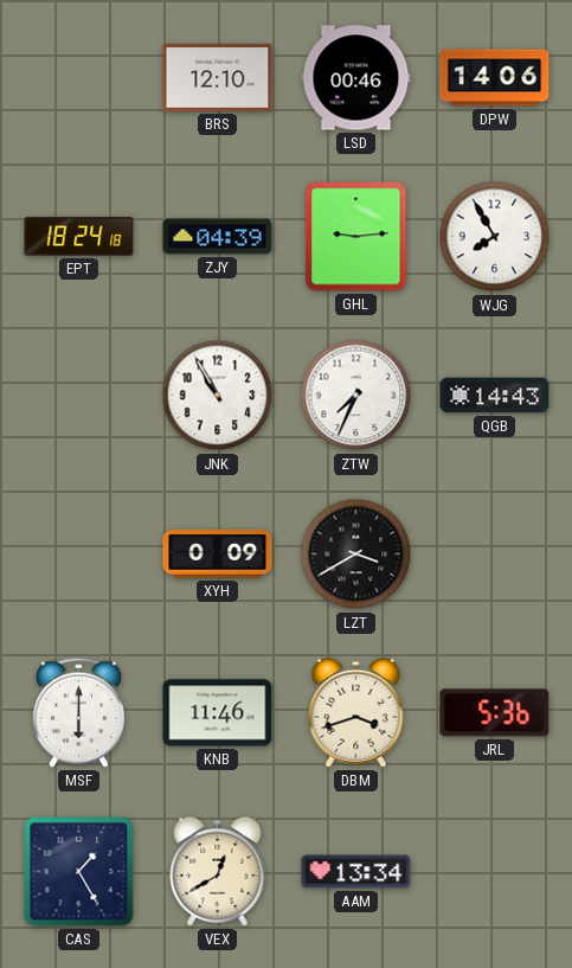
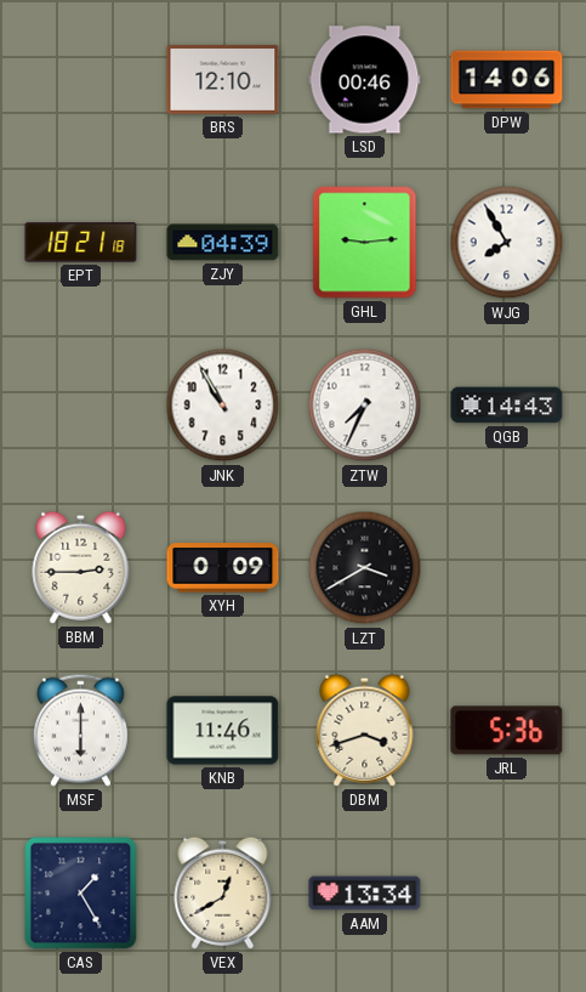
EPT: 18:24 -> 18:21 (81, 243)
BBM: none -> 2:45 (81, 567)
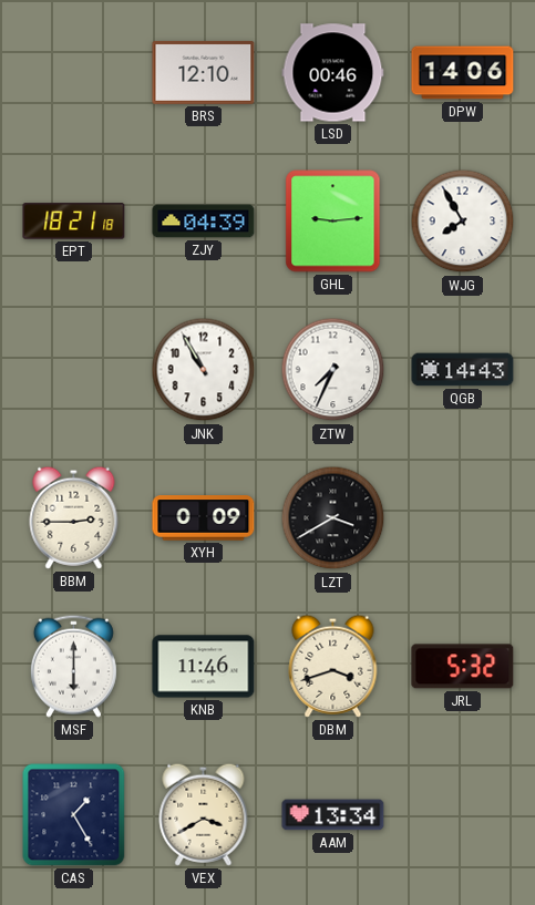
JRL: 5:36 -> 5:32 (463, 667)
VEX: 12:40 -> 3:40 (204, 814)
